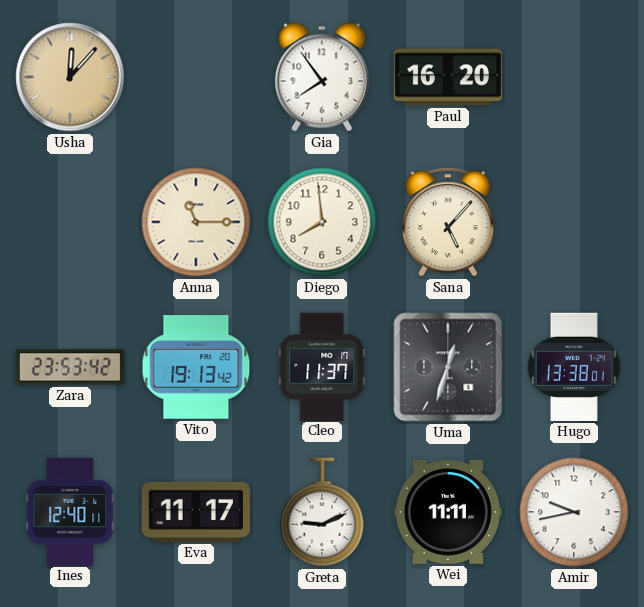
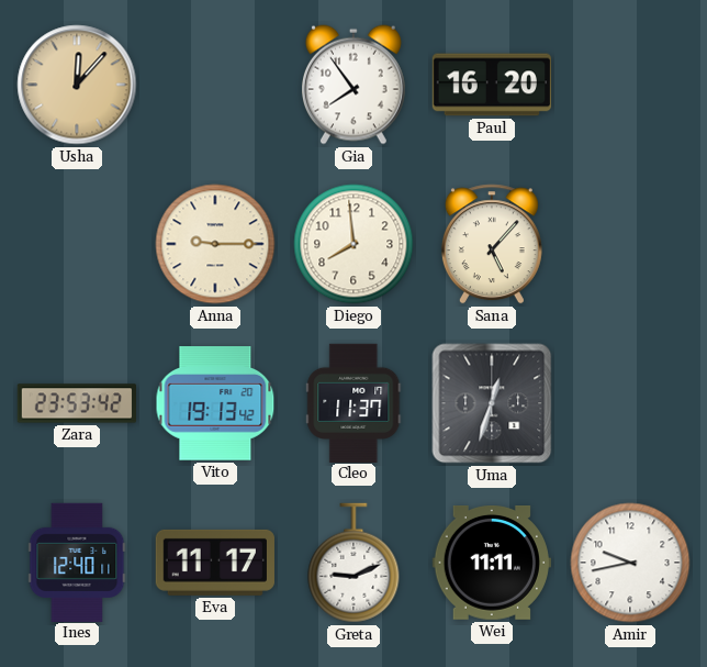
Anna: 11:15 -> 9:15 (215, 244)
Hugo: 13:38 -> none (574, 367)
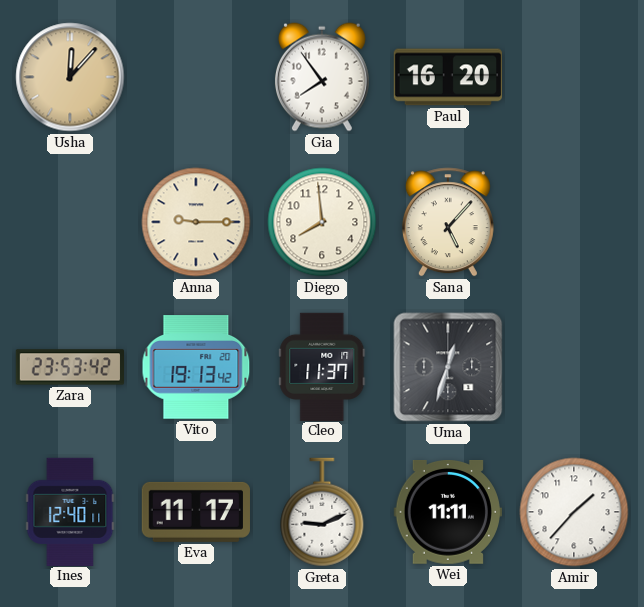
Amir: 9:43 -> 1:37 (574, 512)
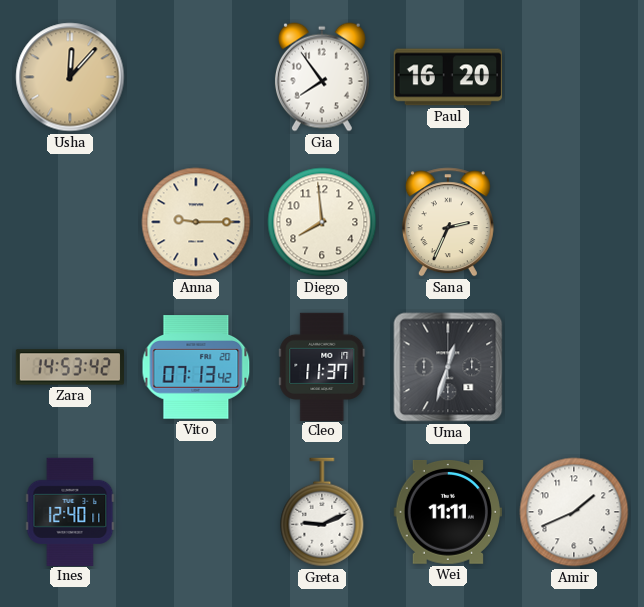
Sana: 5:07 -> 2:34 (448, 222)
Zara: 23:53 -> 14:53 (70, 367)
Vito: 19:13 -> 07:13 (196, 367)
Eva: 11:17 -> none (196, 512)
Amir: 1:37 -> 1:41 (574, 512)
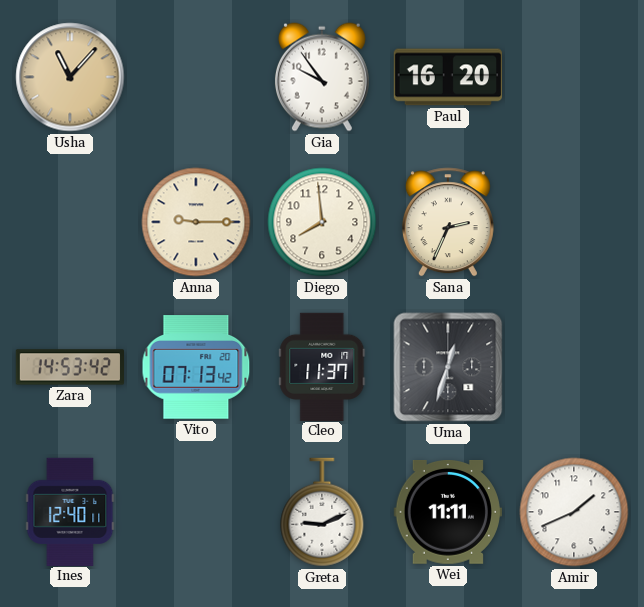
Usha: 12:07 -> 11:07 (70, 77)
Gia: 7:54 -> 9:54 (322, 77)
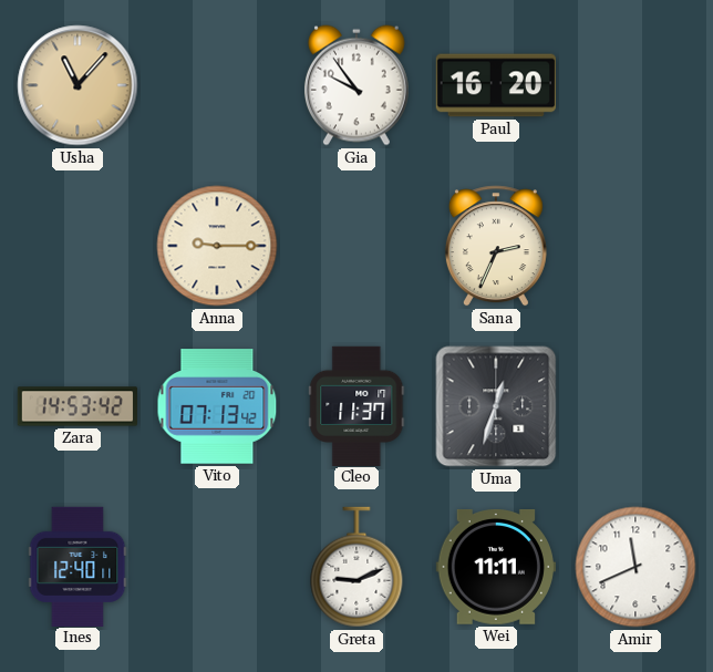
Diego: 7:59 -> none (322, 222)
Amir: 1:41 -> 11:41 (635, 567)
